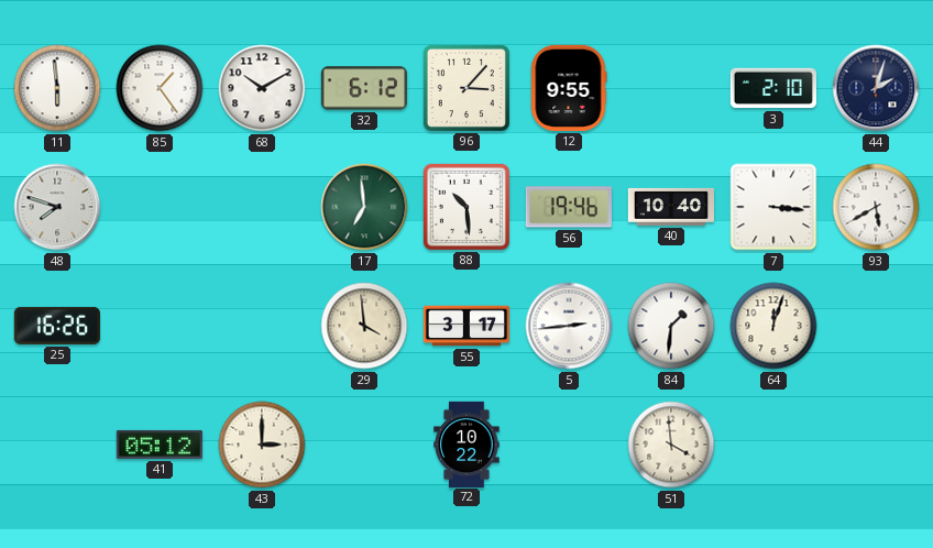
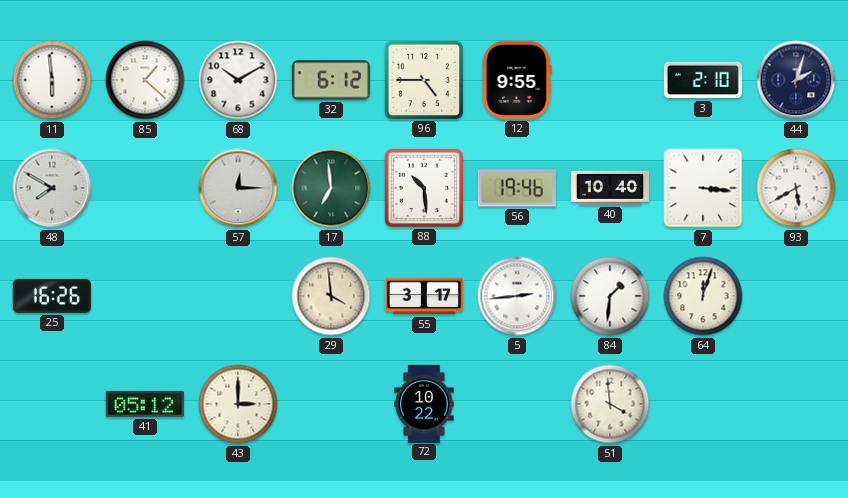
85: 1:24 -> 1:22 (145, 80)
96: 3:07 -> 4:45 (424, 80)
48: 7:48 -> 7:50 (52, 188)
57: none -> 12:15 (238, 188)
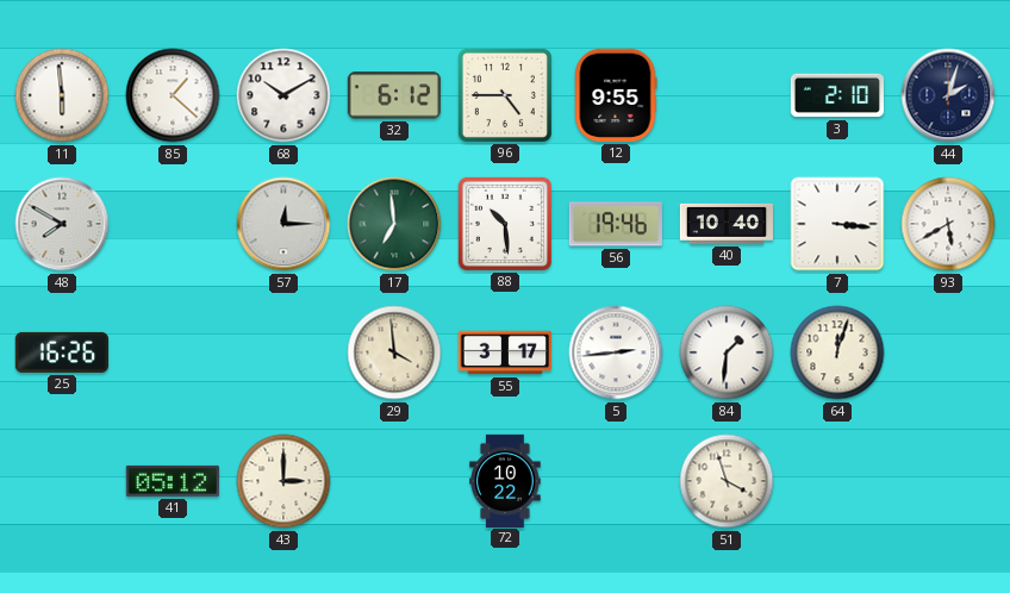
51: 3:59 -> 3:57 (727, 481)
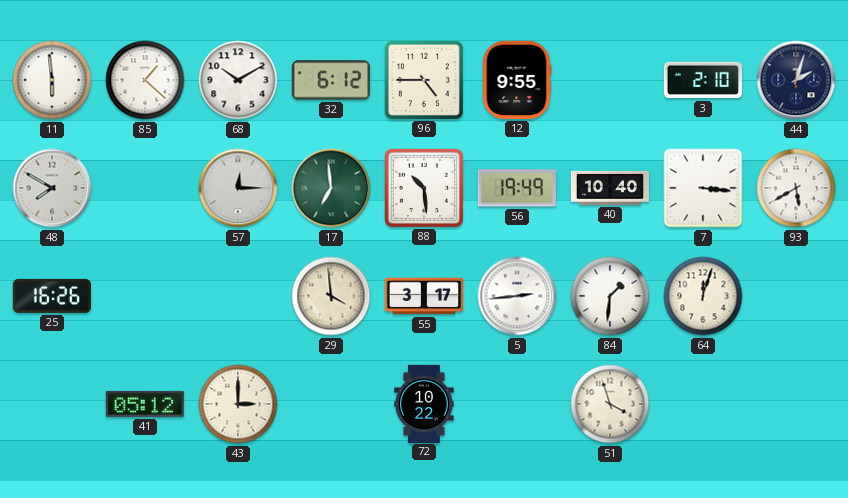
56: 19:46 -> 19:49 (517, 188)
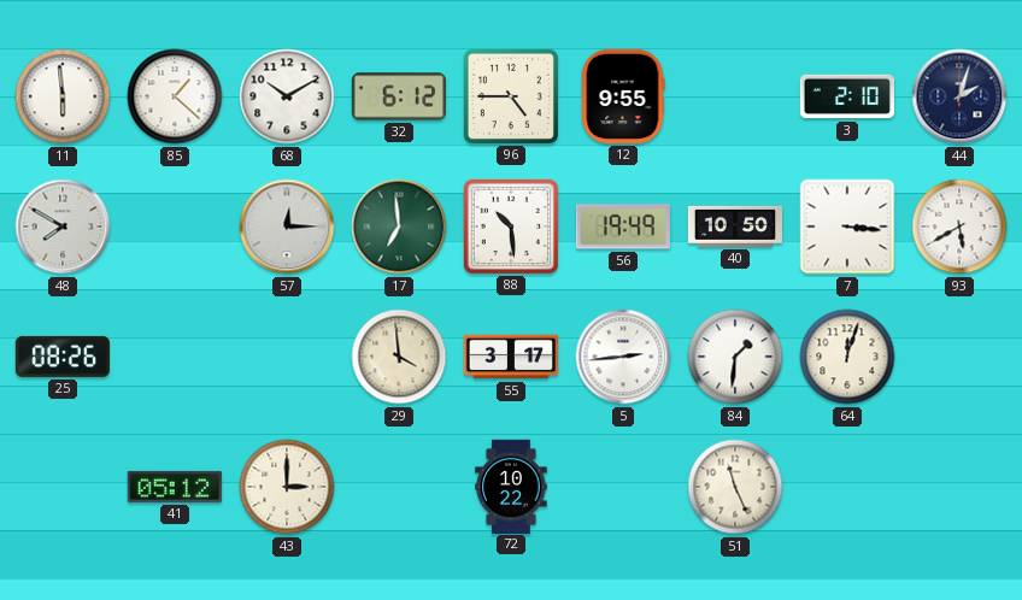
40: 10:40 -> 10:50 (735, 227)
25: 16:26 -> 08:26 (63, 357)
51: 3:57 -> 11:26 (735, 487)
